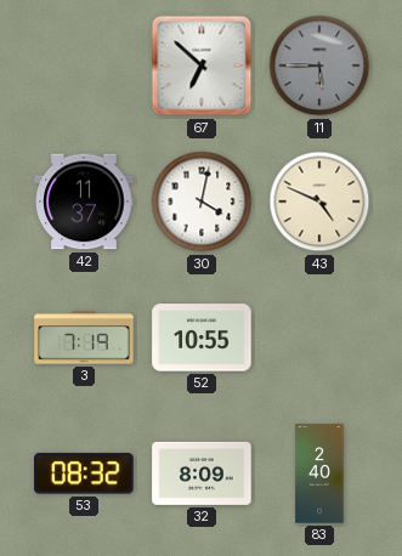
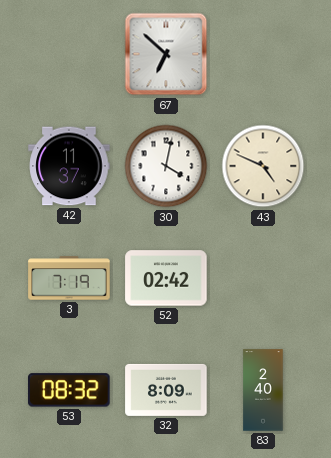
11: 5:45 -> none (319, 66)
52: 10:55 -> 02:42 (166, 278)
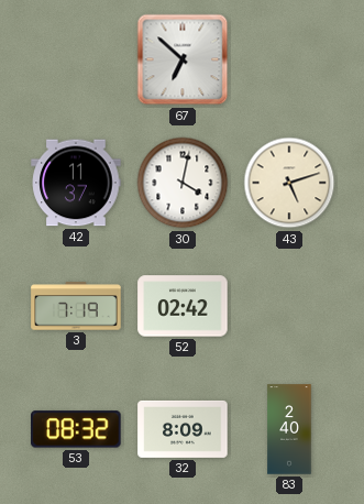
43: 4:49 -> 5:12 (289, 183)
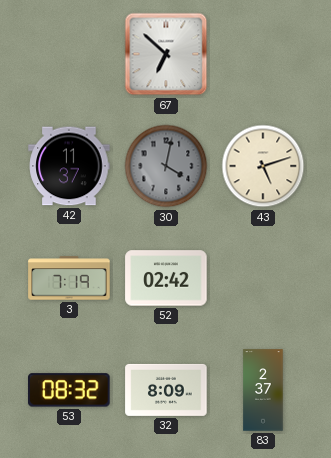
30 dial: white -> grey (166, 166)
83: 2:40 -> 2:37 (263, 390)
